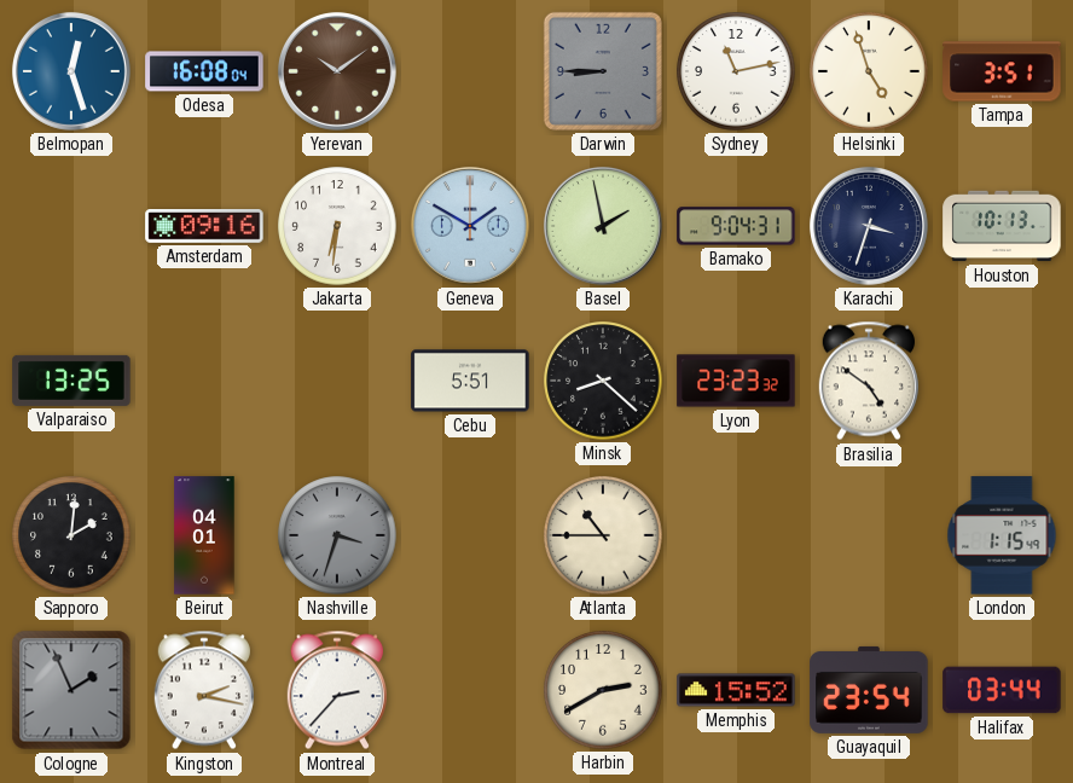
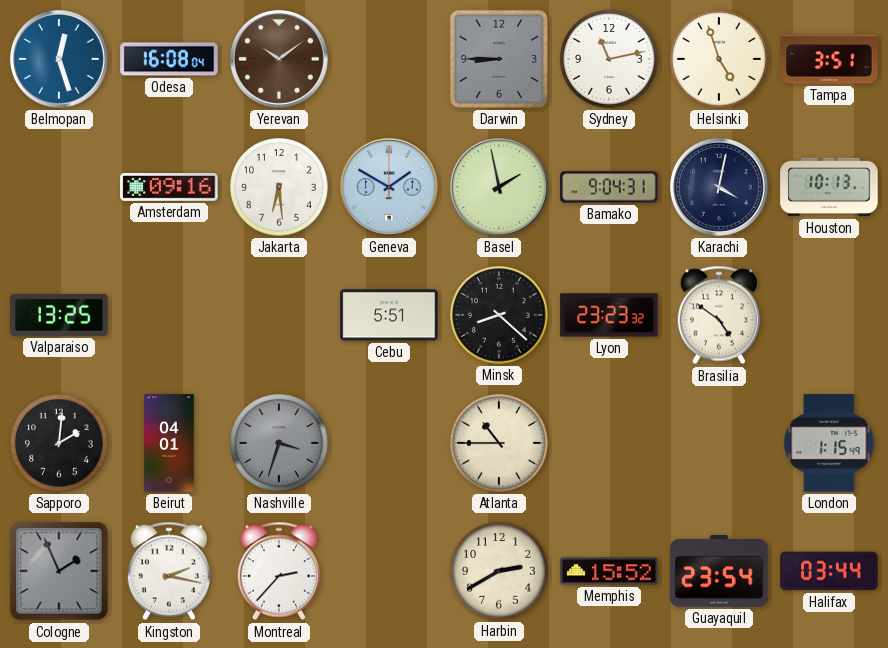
Jakarta: 6:31 -> 6:29 (279, 187)
Karachi: 3:33 -> 4:02 (719, 187)
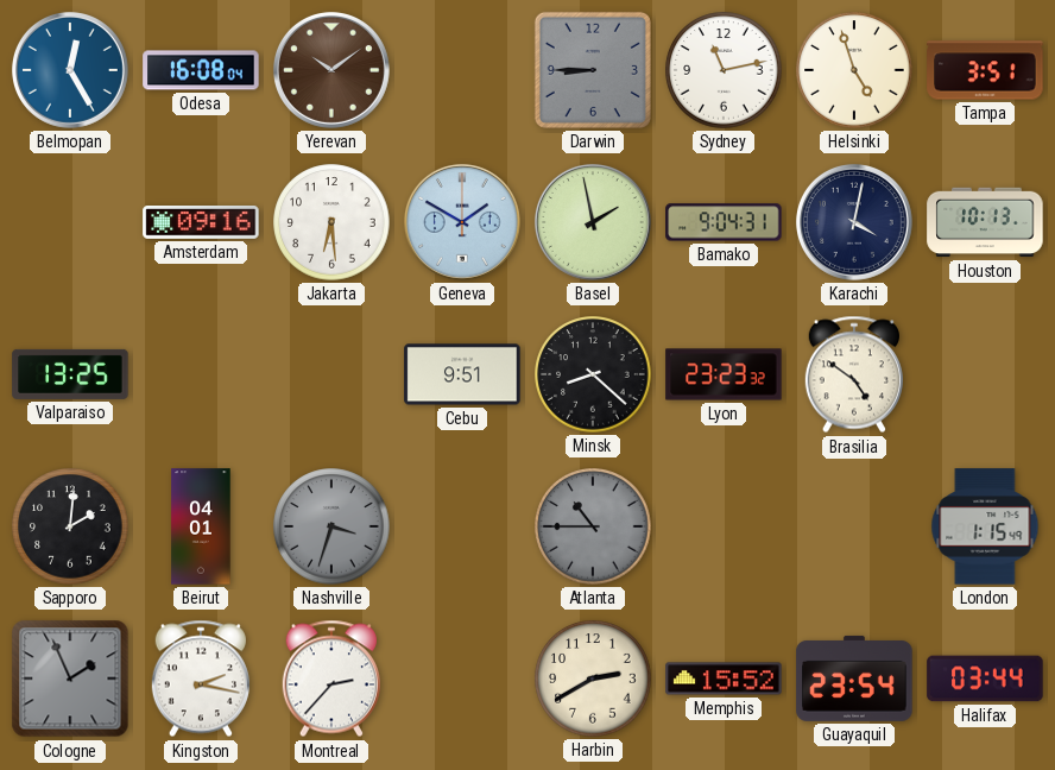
Belmopan: 12:27 -> 12:25 (70, 70)
Cebu: 5:51 -> 9:51 (462, 374)
Atlanta dial: cream -> grey (593, 526)
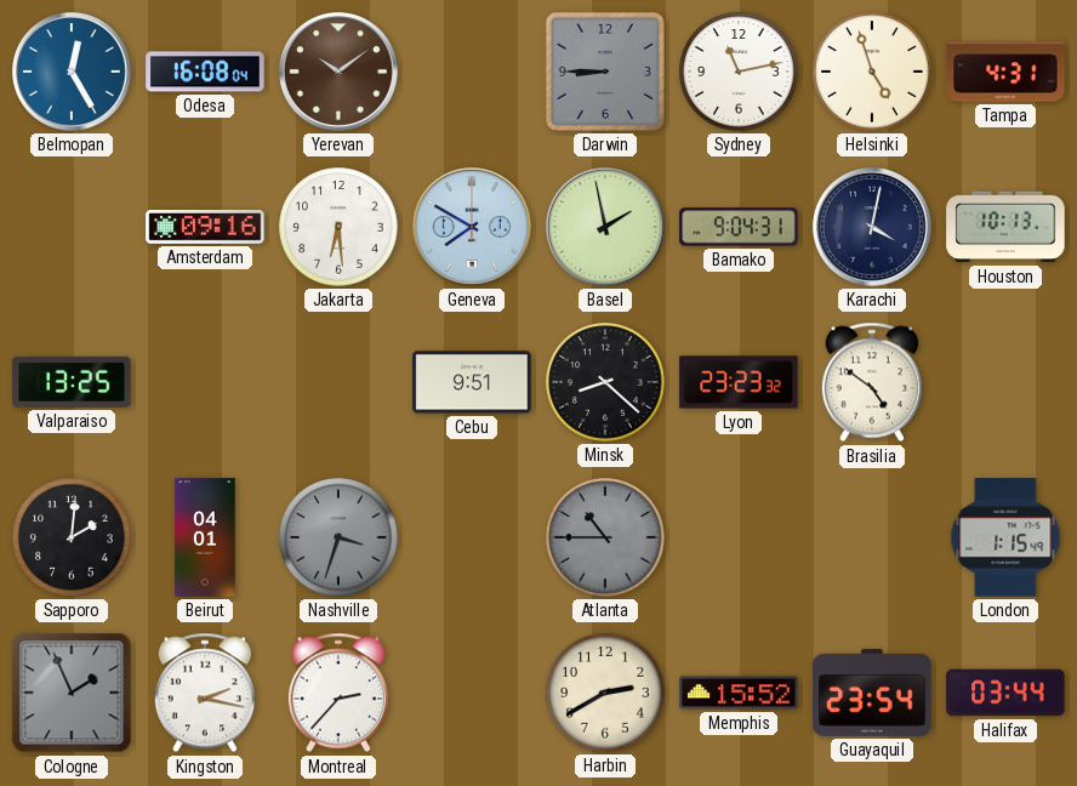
Tampa: 3:51 -> 4:31 (1005, 72)
Geneva: 1:50 -> 7:50 (472, 227)
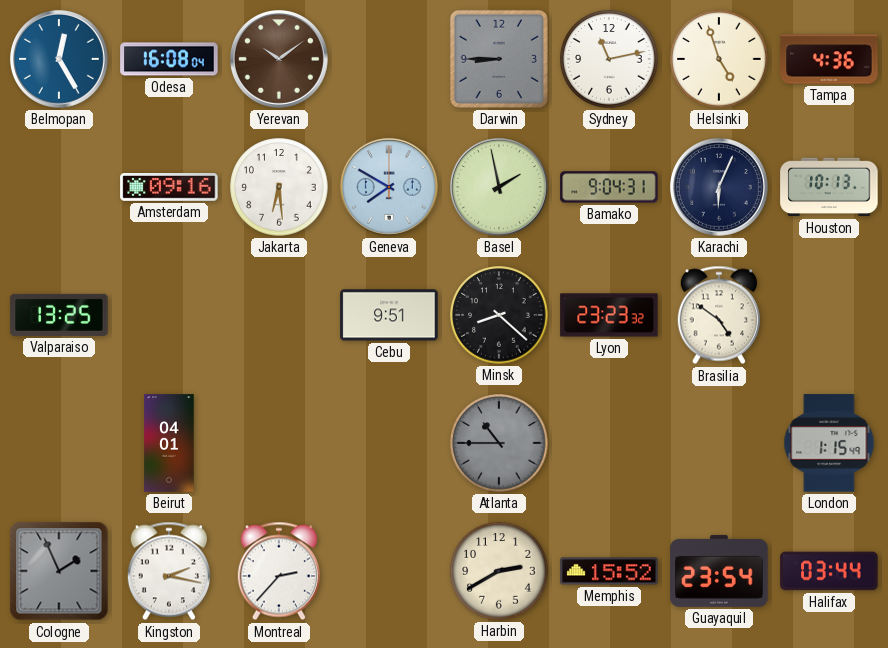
Tampa: 4:31 -> 4:36 (829, 59)
Karachi: 4:02 -> 6:04 (719, 187)
Sapporo: 2:01 -> none (72, 537)
Nashville: 3:33 -> none (338, 537)
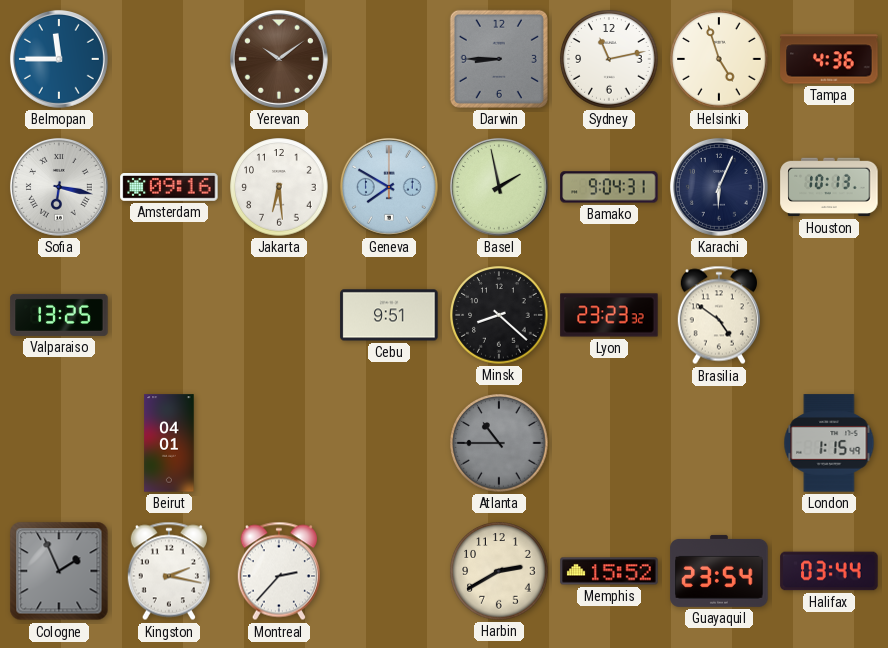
Belmopan: 12:25 -> 11:45 (59, 59)
Odesa: 16:08 -> none (169, 59)
Sofia: none -> 6:17 (59, 187)
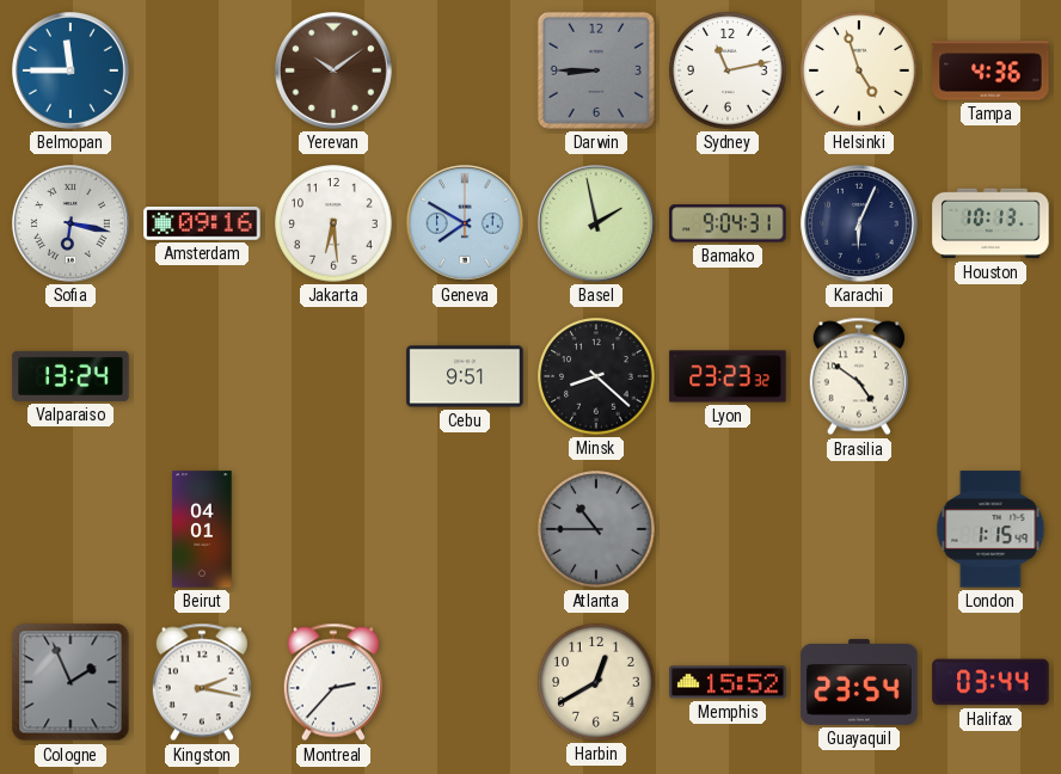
Valparaiso: 13:25 -> 13:24 (70, 376)
Harbin: 2:40 -> 12:40 (596, 682)
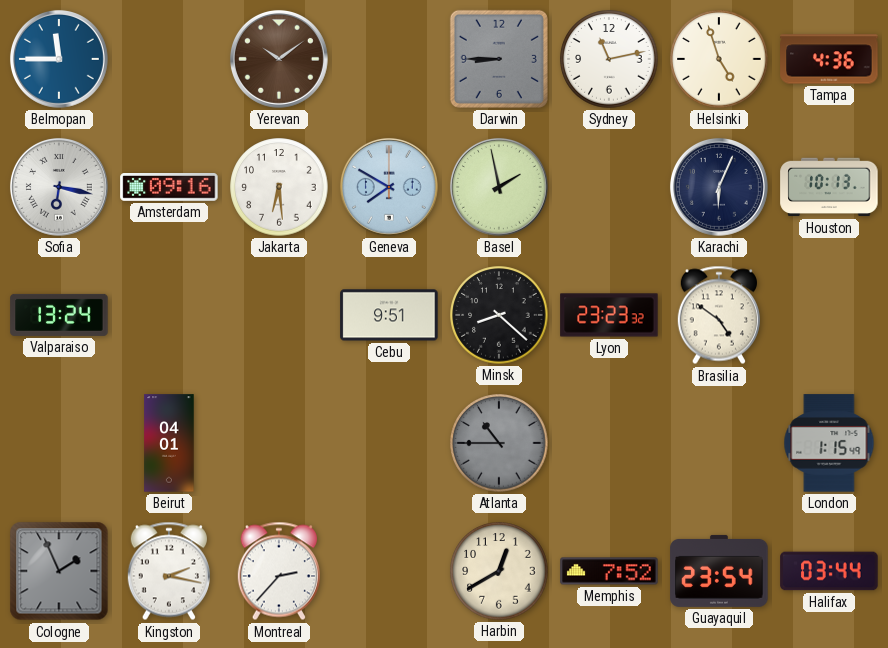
Bamako: 9:04 -> none (728, 223)
Memphis: 15:52 -> 7:52 (609, 571)
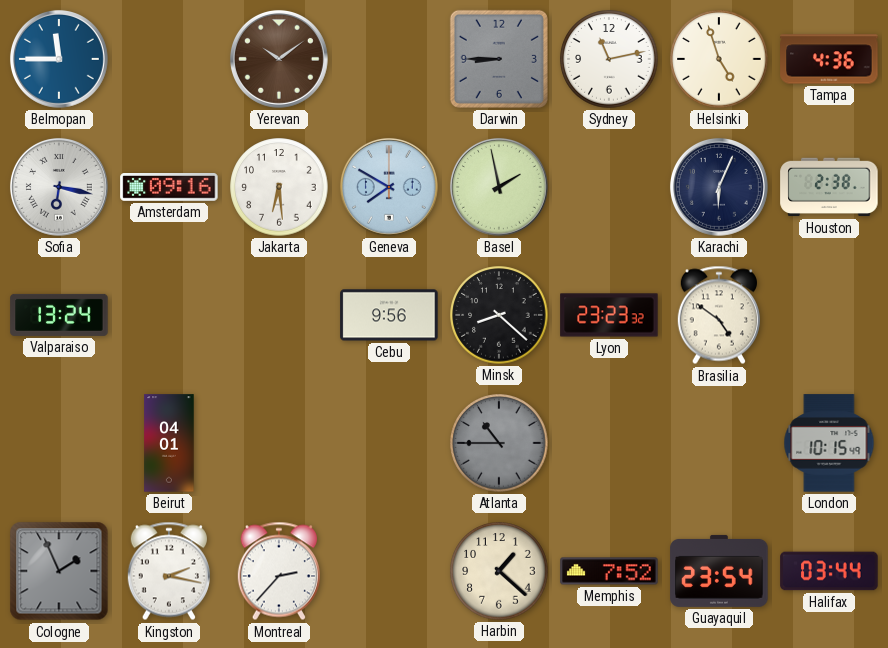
Houston: 10:13 -> 2:38 (829, 187)
Cebu: 9:51 -> 9:56 (389, 315)
London: 1:15 -> 10:15 (829, 443)
Harbin: 12:40 -> 1:22 (499, 571)
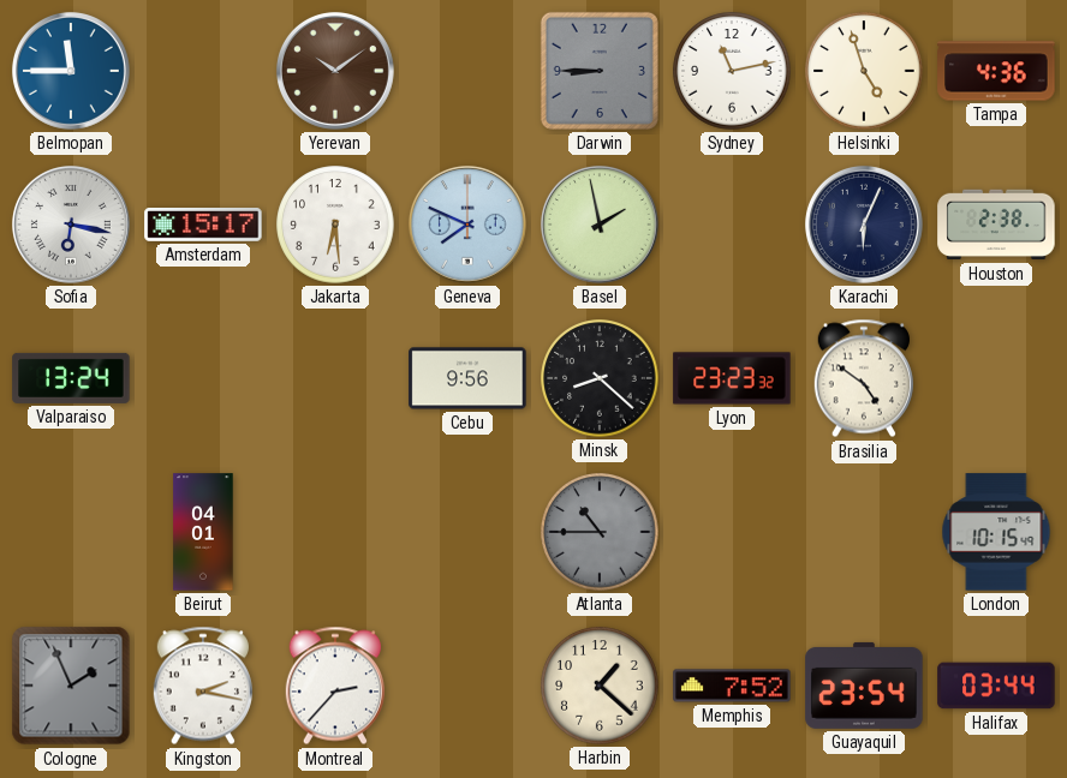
Amsterdam: 09:16 -> 15:17 (203, 226)
Geneva: 7:50 -> 7:49 (467, 225)
